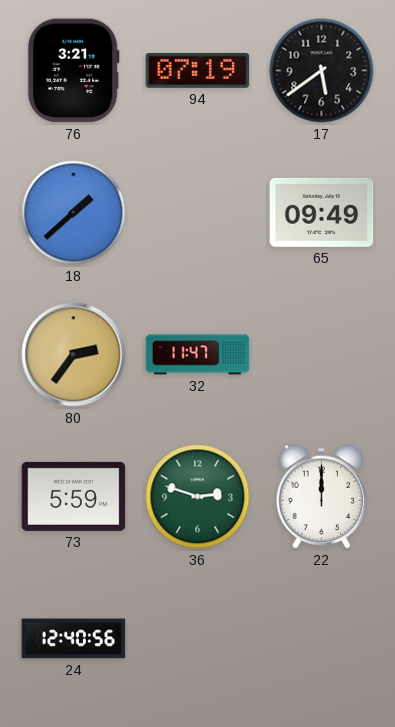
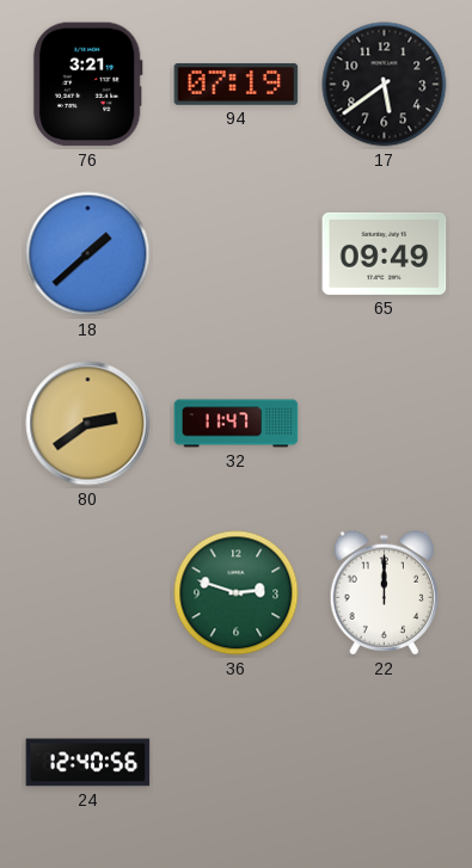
80: 2:36 -> 2:39 (88, 424)
73: 5:59 -> none (74, 496)
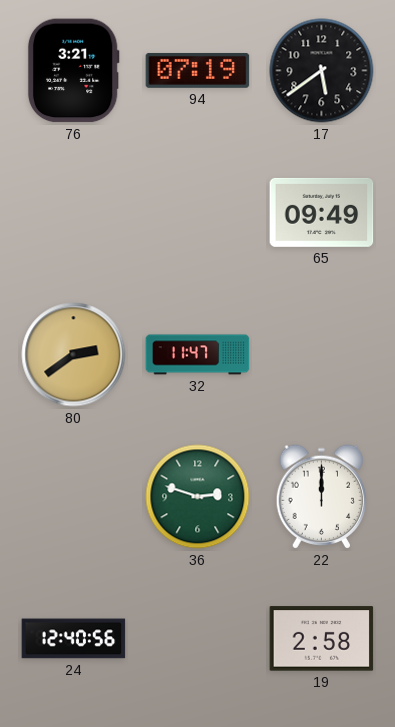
18: 1:38 -> none (88, 254)
19: none -> 2:58 (322, 639)
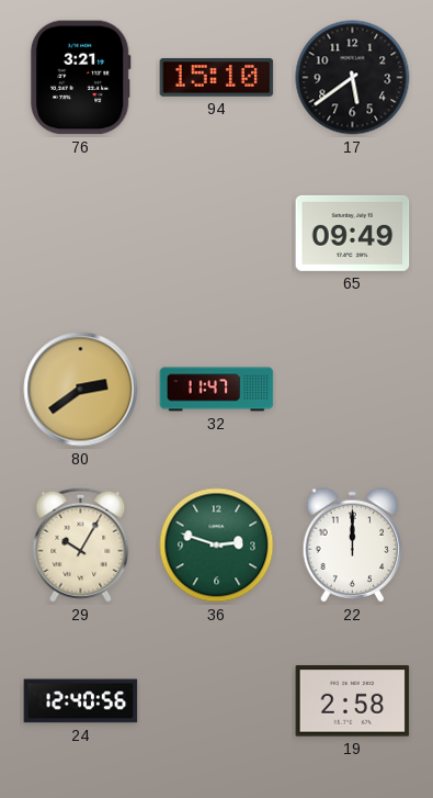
94: 07:19 -> 15:10 (217, 77)
29: none -> 10:05 (81, 544)
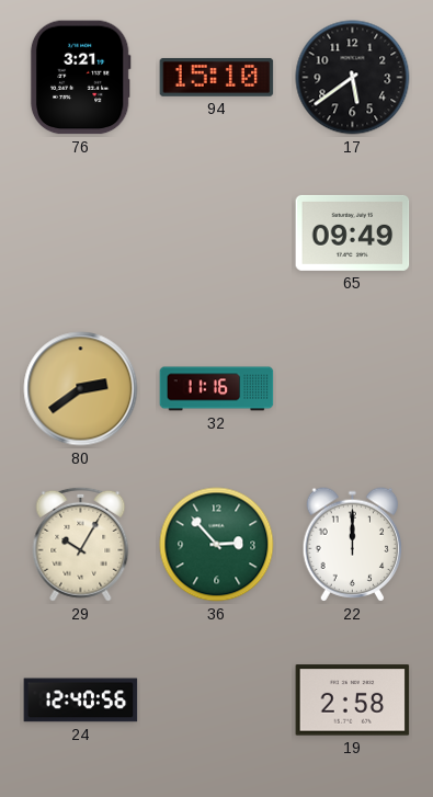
32: 11:47 -> 11:16 (217, 389)
36: 2:48 -> 2:53 (217, 545)
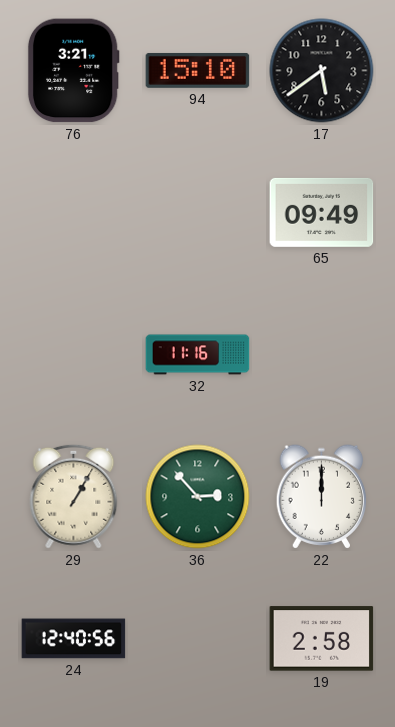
80: 2:39 -> none (81, 389)
29: 10:05 -> 1:05 (74, 496)
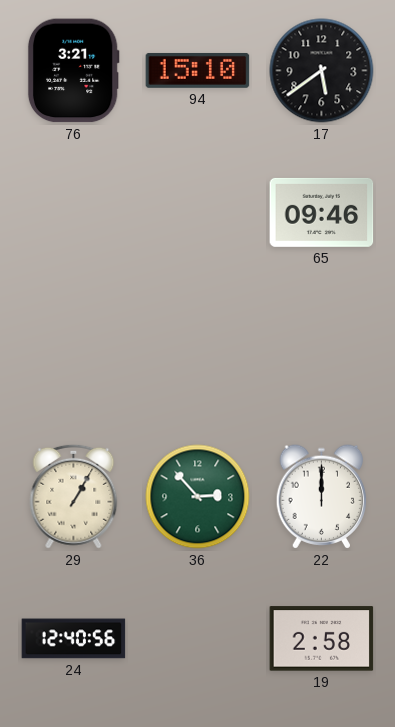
65: 09:49 -> 09:46 (322, 212)
32: 11:16 -> none (198, 355)
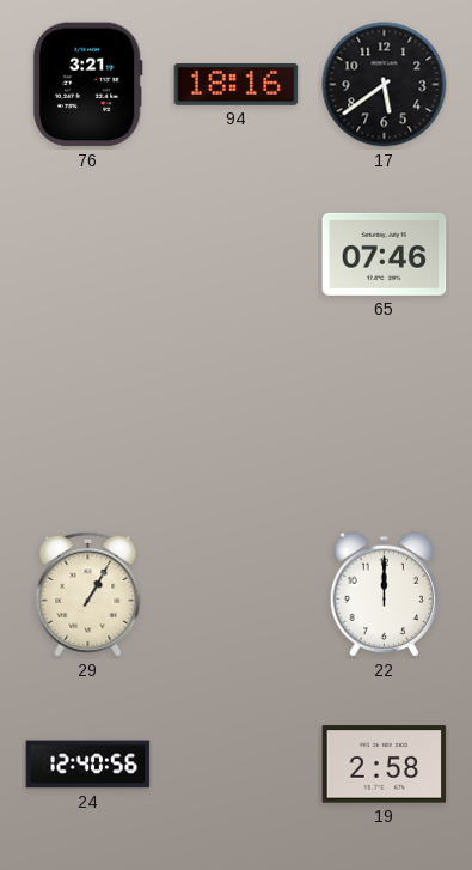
94: 15:10 -> 18:16 (237, 84)
65: 09:46 -> 07:46 (385, 254)
36: 2:53 -> none (198, 497)
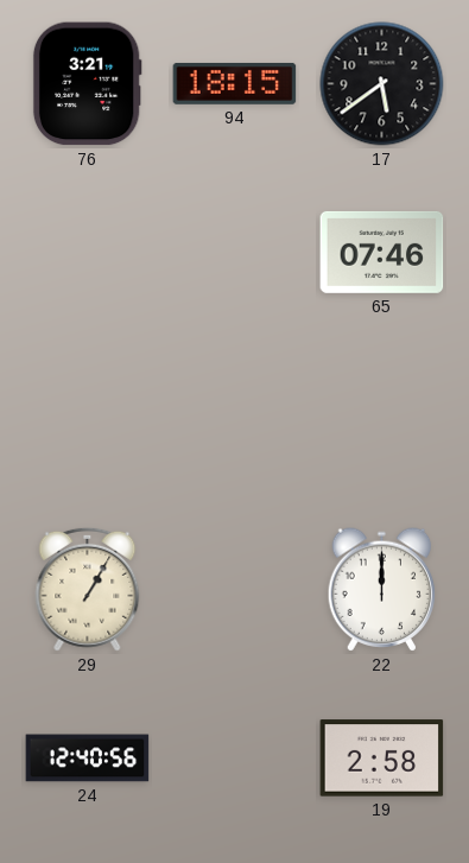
94: 18:16 -> 18:15 (235, 83)
